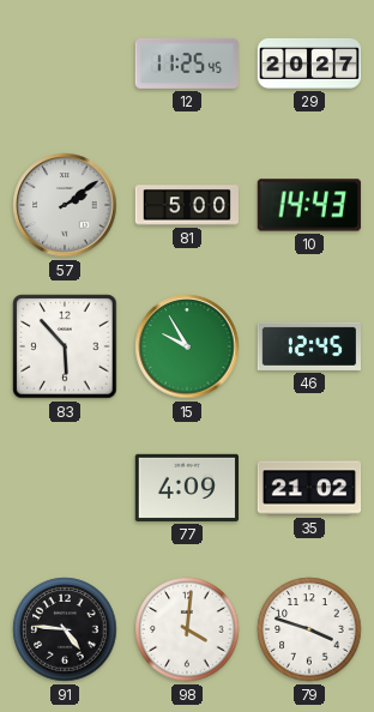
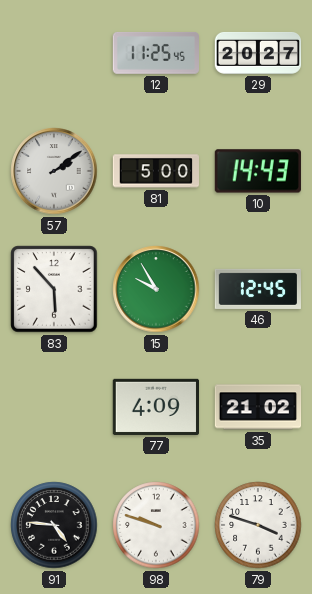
98: 4:01 -> 9:48 (156, 525)
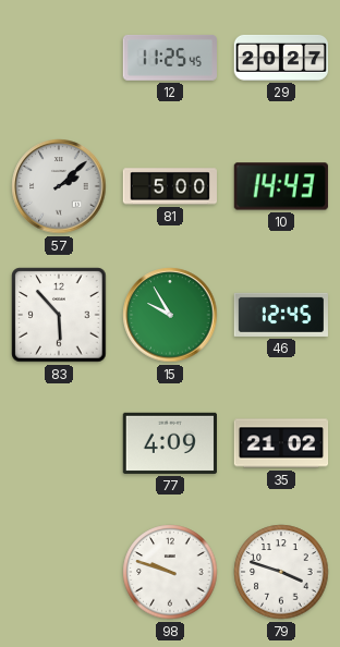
57: 2:09 -> 2:08 (59, 186)
91: 4:46 -> none (54, 525)
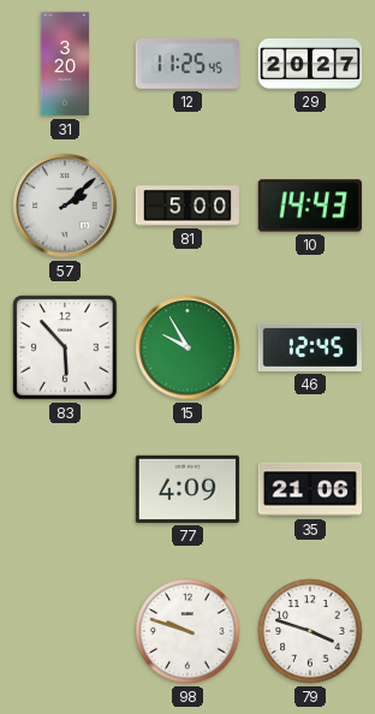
31: none -> 3:20 (65, 64)
35: 21:02 -> 21:06 (310, 489)
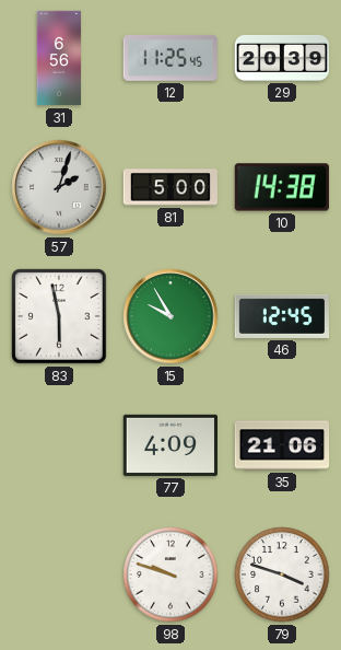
31: 3:20 -> 6:56 (59, 58)
29: 20:27 -> 20:39 (282, 58)
57: 2:08 -> 2:03 (59, 187)
10: 14:43 -> 14:38 (282, 187)
83: 5:53 -> 5:58 (59, 316)
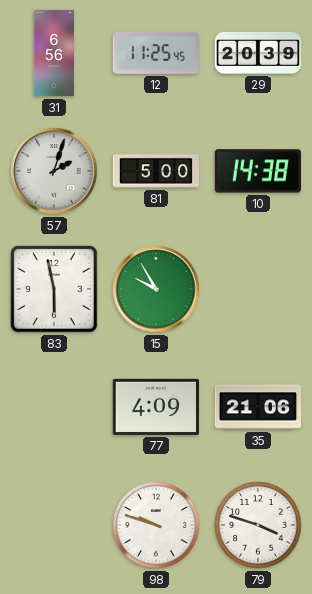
46: 12:45 -> none (281, 316)
